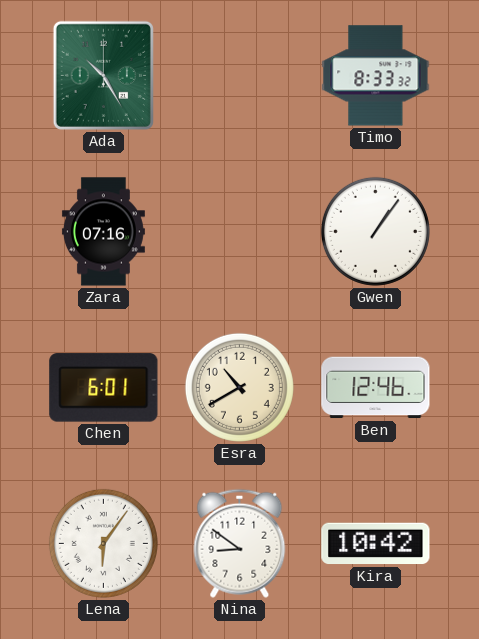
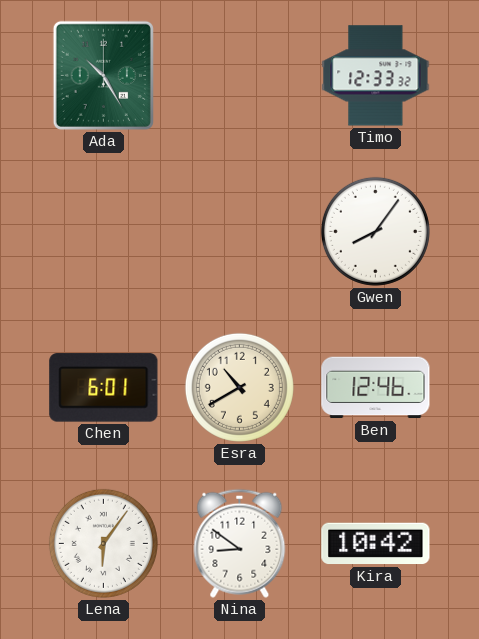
Timo: 8:33 -> 12:33 (376, 76)
Zara: 07:16 -> none (103, 232)
Gwen: 1:06 -> 8:06 (375, 231)
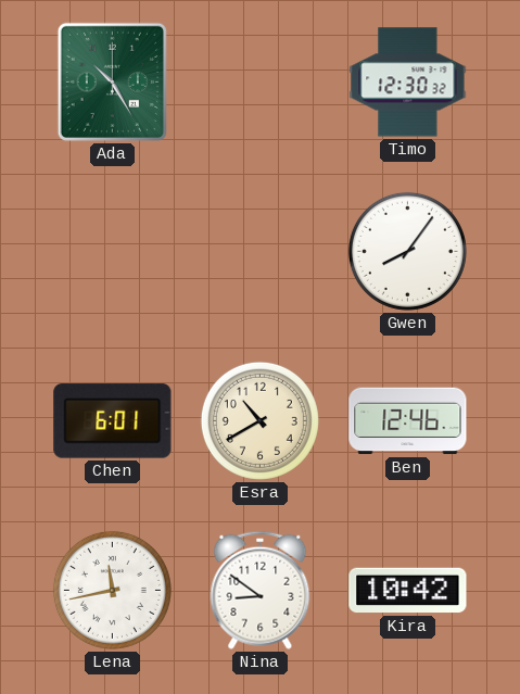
Timo: 12:33 -> 12:30 (408, 83)
Lena: 6:06 -> 11:43 (112, 590)
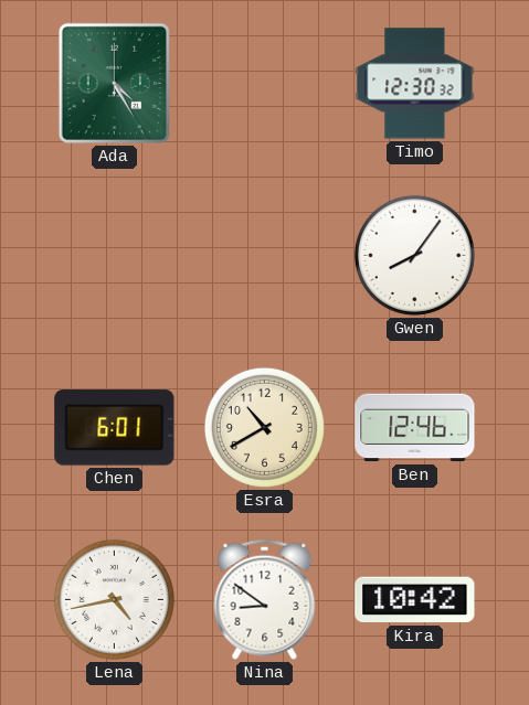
Ada: 10:25 -> 4:25 (114, 83)
Lena: 11:43 -> 4:43 (114, 599)
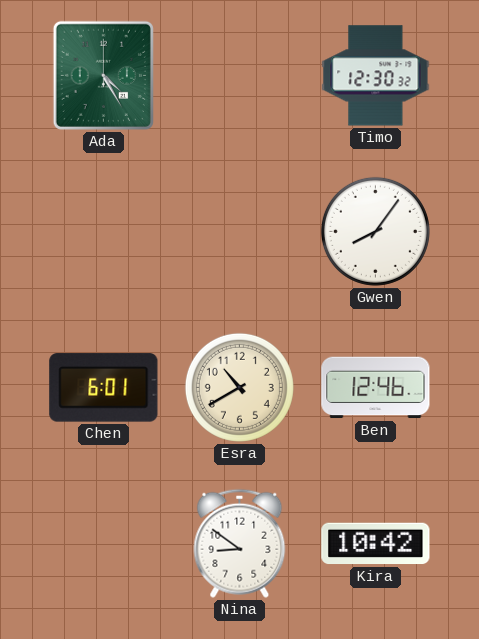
Lena: 4:43 -> none (114, 599)
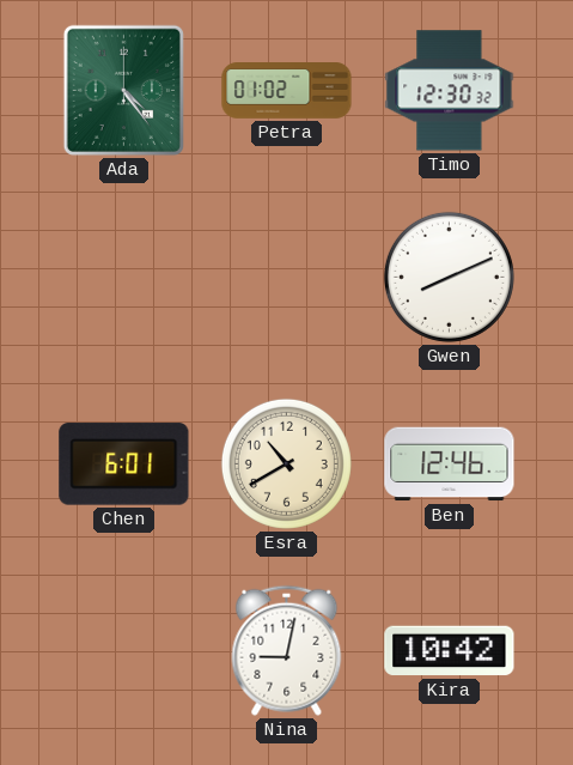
Ada: 4:25 -> 4:24 (123, 90)
Petra: none -> 01:02 (287, 91)
Gwen: 8:06 -> 8:11 (449, 277)
Nina: 8:51 -> 9:02 (287, 650)
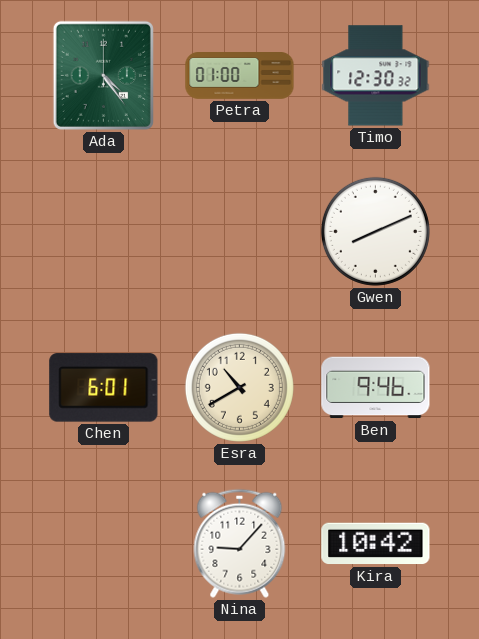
Petra: 01:02 -> 01:00 (240, 76)
Ben: 12:46 -> 9:46 (376, 388)
Nina: 9:02 -> 9:07 (240, 543)
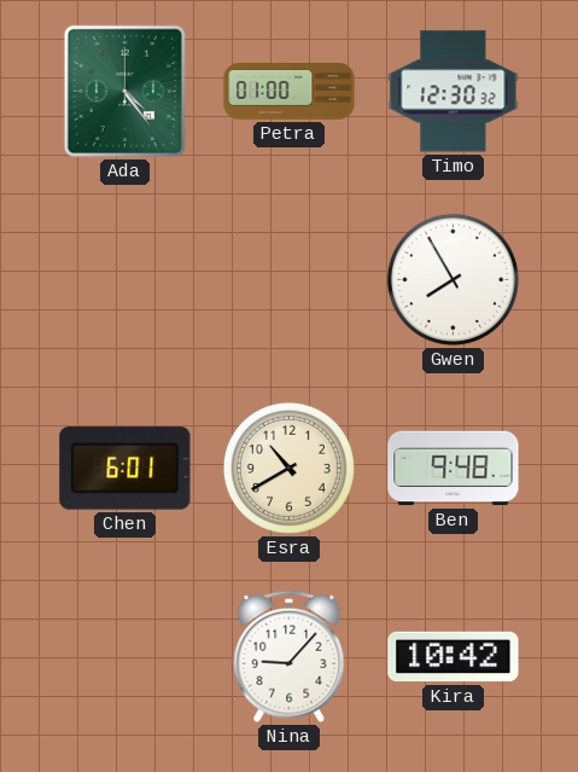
Gwen: 8:11 -> 7:55 (453, 279)
Ben: 9:46 -> 9:48 (454, 469)
